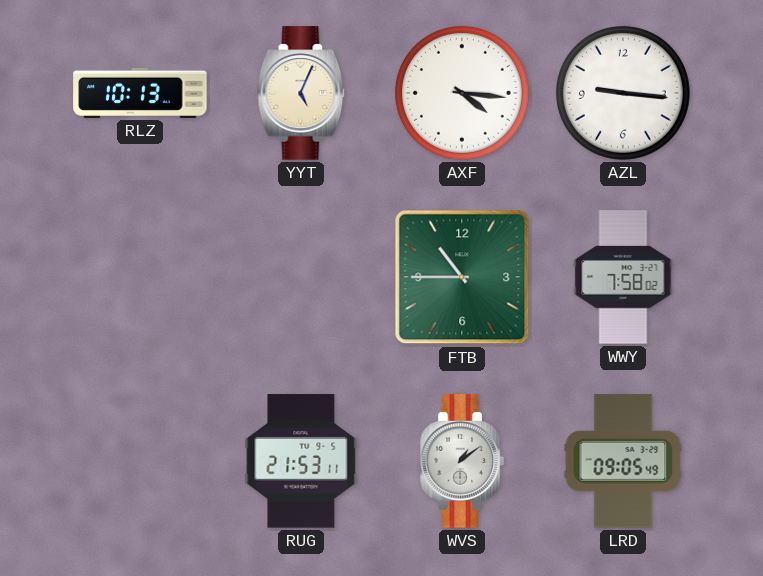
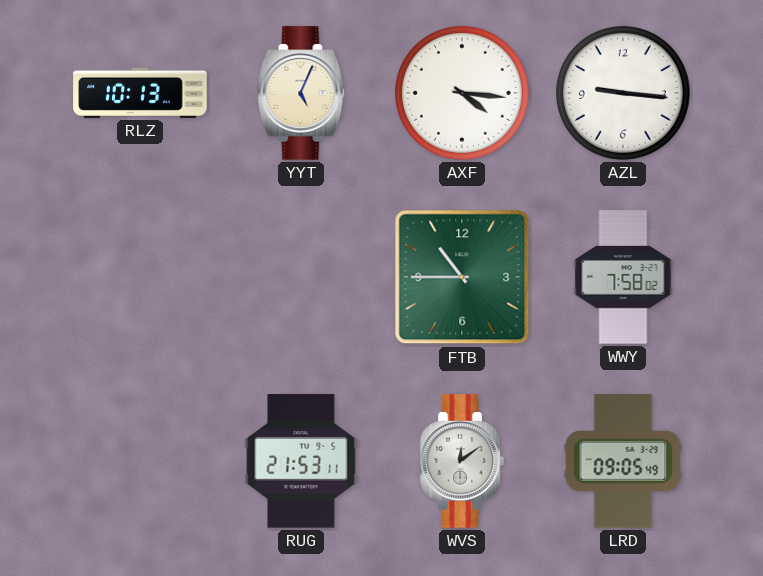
WVS: 1:09 -> 12:09 (462, 461)
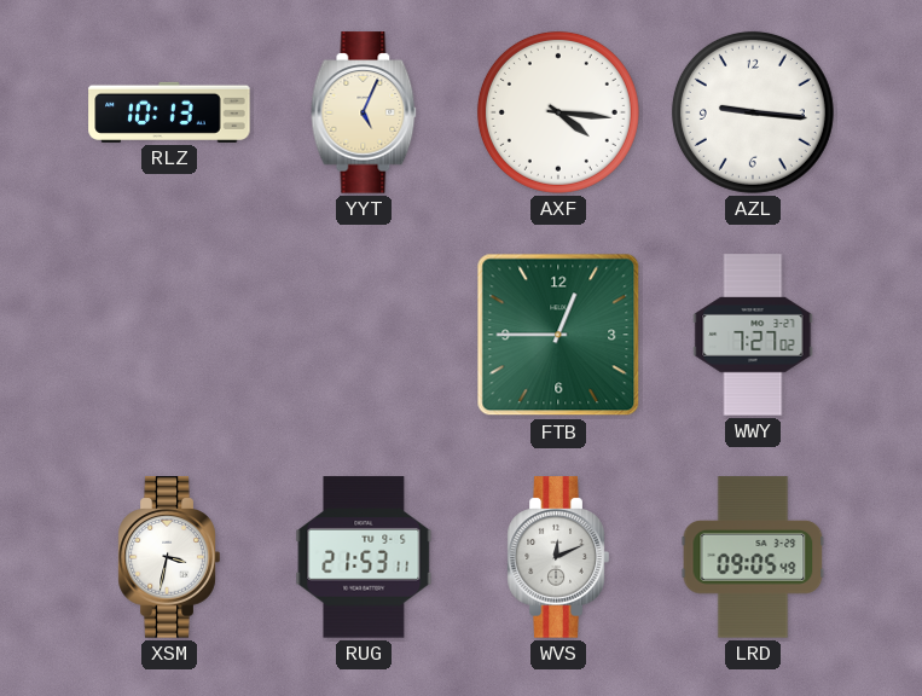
FTB: 10:45 -> 12:45 (558, 335)
WWY: 7:58 -> 7:27 (753, 335)
XSM: none -> 3:32 (169, 557)
WVS: 12:09 -> 12:11 (558, 557)
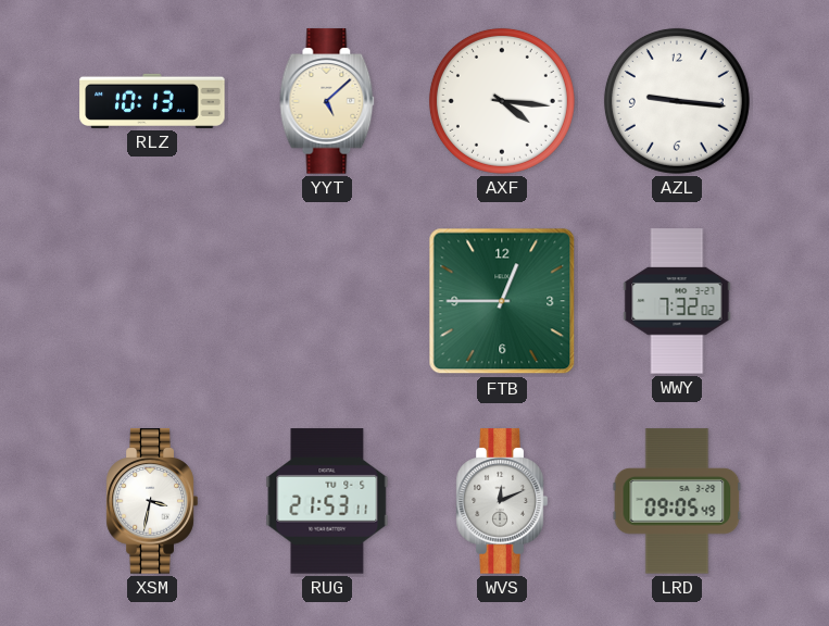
YYT: 5:04 -> 5:08 (327, 101)
WWY: 7:27 -> 7:32 (677, 301)
